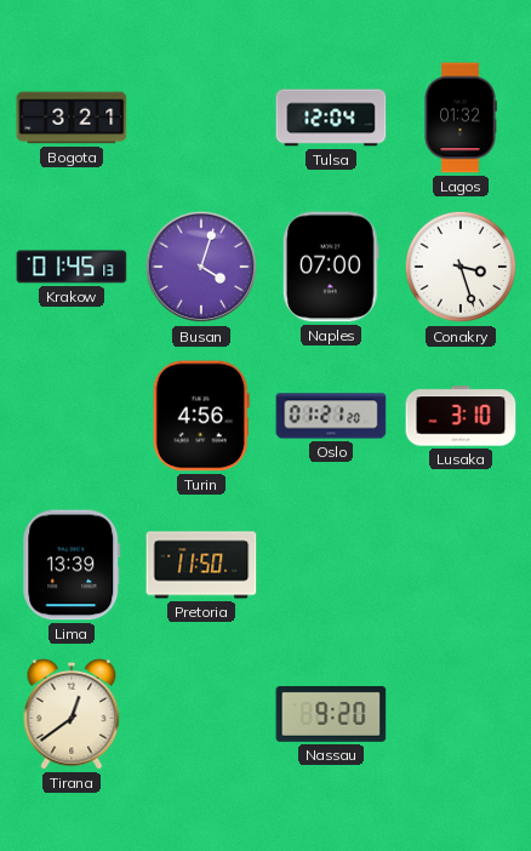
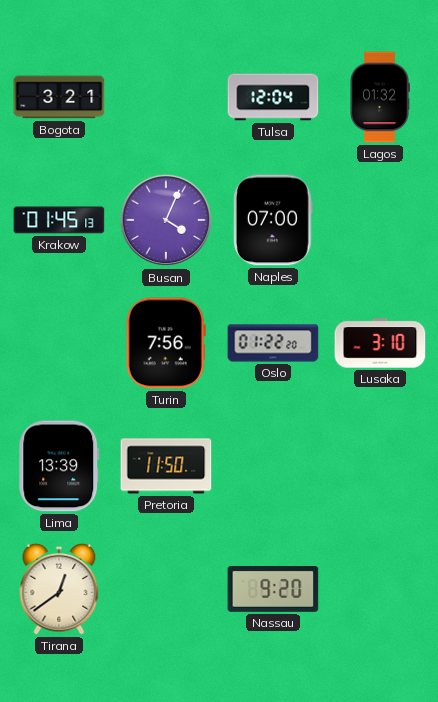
Busan: 4:03 -> 4:04 (166, 220)
Conakry: 3:27 -> none (461, 267)
Turin: 4:56 -> 7:56 (166, 343)
Oslo: 01:21 -> 01:22 (273, 343)
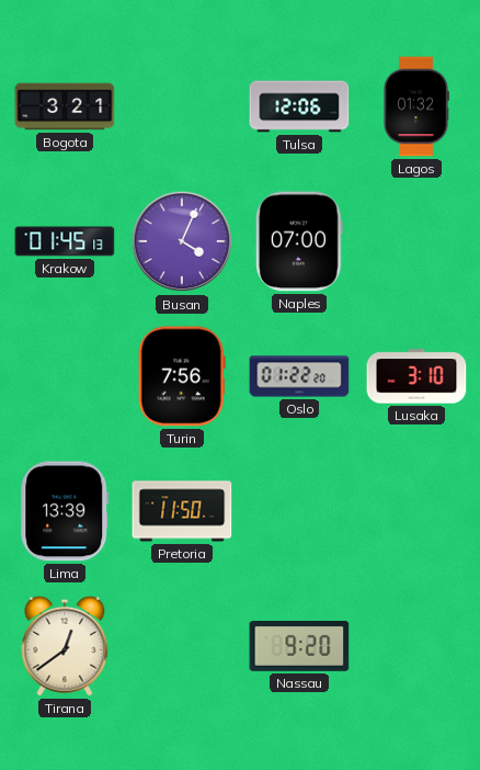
Tulsa: 12:04 -> 12:06 (299, 106)
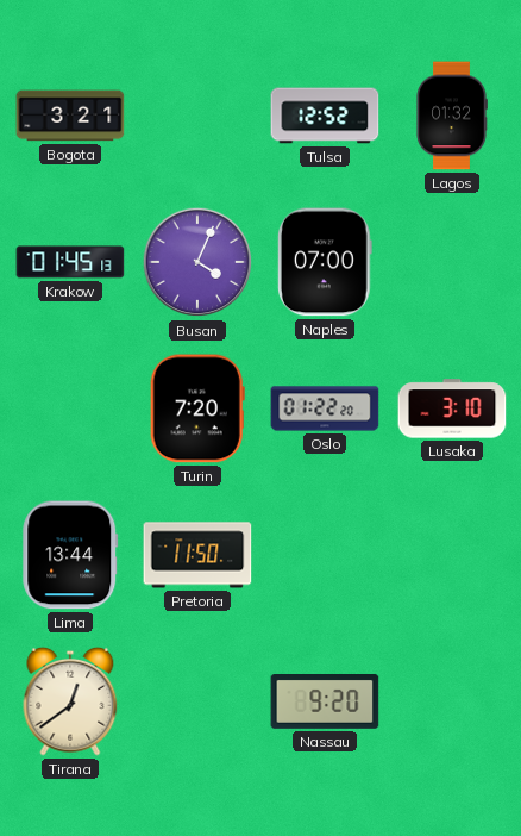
Tulsa: 12:06 -> 12:52 (325, 116)
Turin: 7:56 -> 7:20 (197, 408)
Lima: 13:39 -> 13:44 (70, 555)
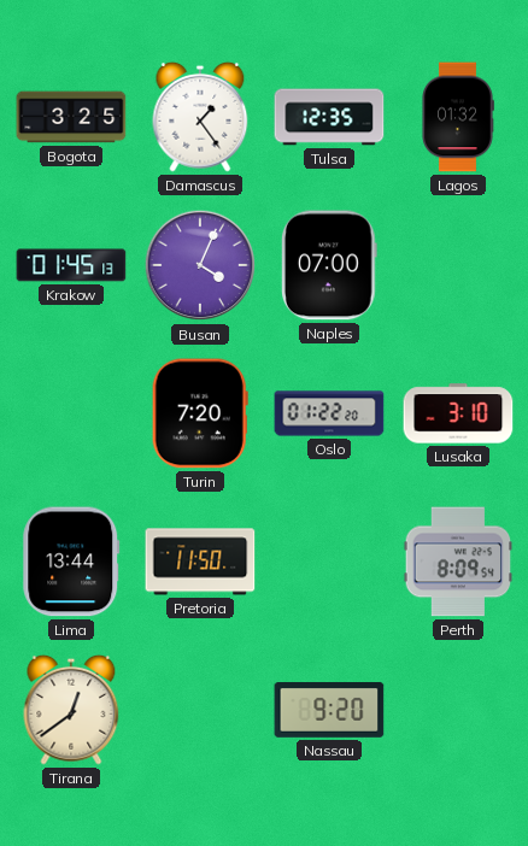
Bogota: 3:21 -> 3:25 (71, 117)
Damascus: none -> 1:24 (200, 117)
Tulsa: 12:52 -> 12:35 (329, 117)
Perth: none -> 8:09 (458, 562)
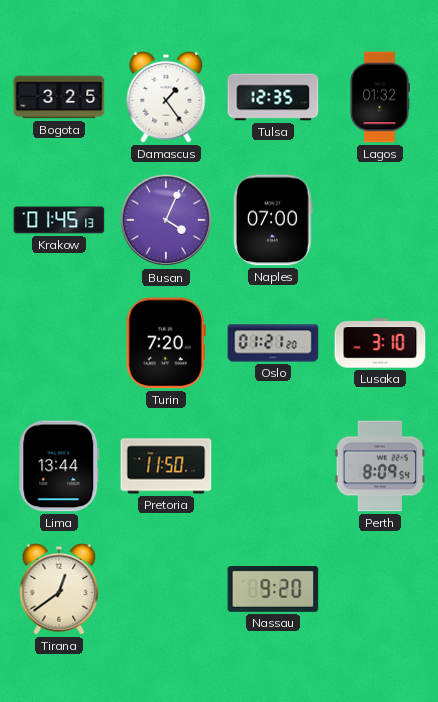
Oslo: 01:22 -> 01:21 (273, 343)
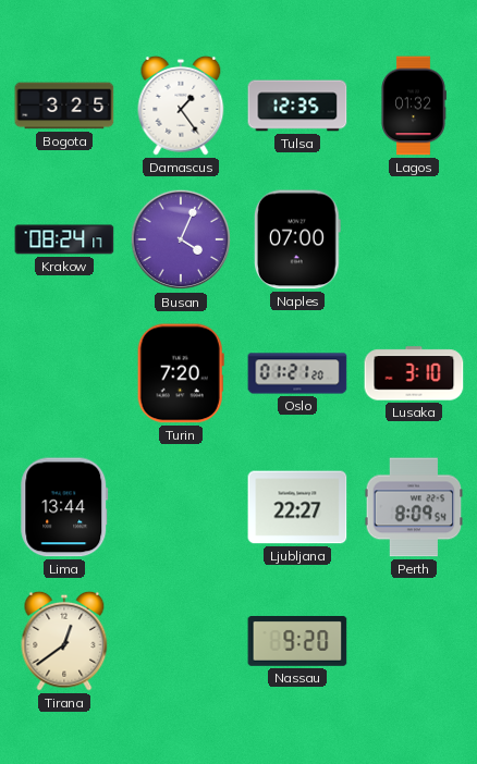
Krakow: 01:45 -> 08:24 (64, 239)
Pretoria: 11:50 -> none (166, 466)
Ljubljana: none -> 22:27 (297, 507)
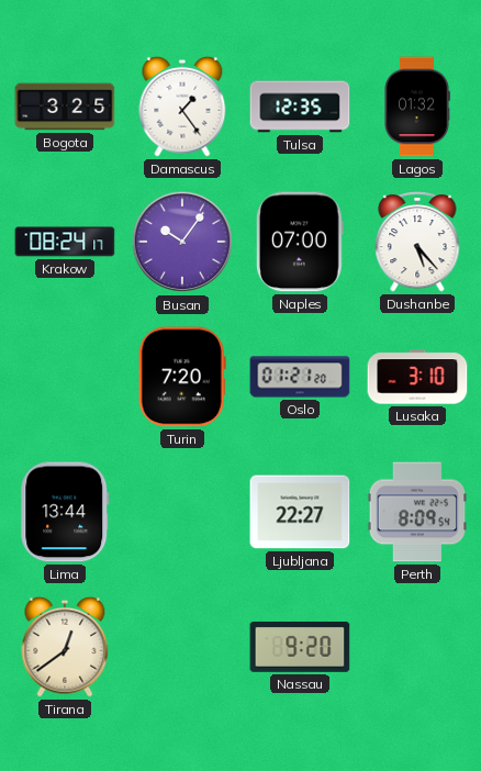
Busan: 4:04 -> 10:06 (182, 242)
Dushanbe: none -> 5:23 (417, 243)
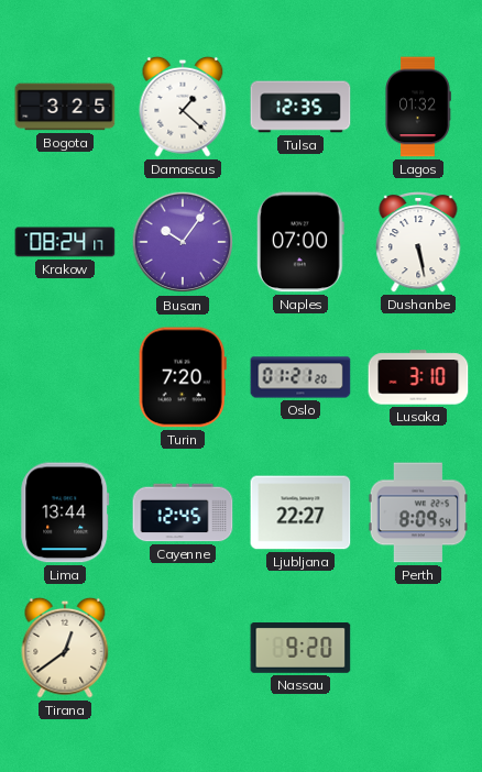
Damascus: 1:24 -> 1:22 (183, 107)
Dushanbe: 5:23 -> 5:28 (418, 243)
Cayenne: none -> 12:45 (183, 512)
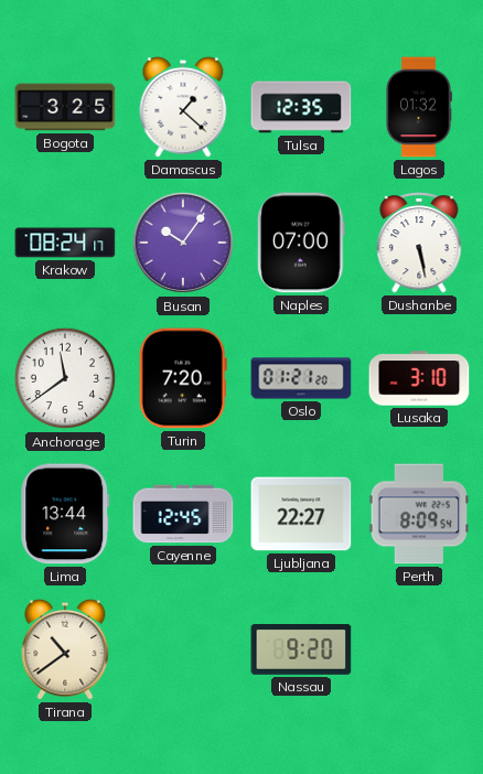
Anchorage: none -> 11:39 (65, 378)
Tirana: 12:39 -> 10:39 (65, 649)
